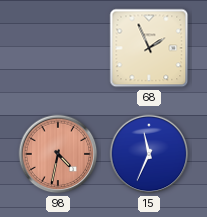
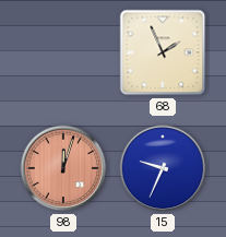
98: 4:32 -> 12:03 (63, 168)
15: 11:34 -> 9:34 (163, 168)
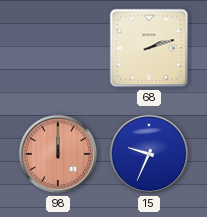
68: 1:56 -> 2:12 (149, 48)
98: 12:03 -> 12:00 (58, 154)
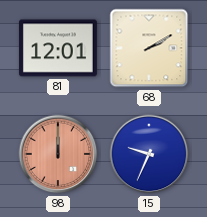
81: none -> 12:01 (58, 48)
68: 2:12 -> 2:10 (149, 48)
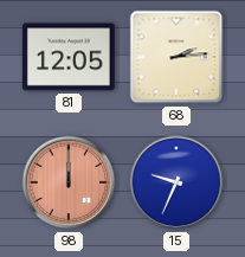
81: 12:01 -> 12:05 (69, 57)
68: 2:10 -> 2:14 (176, 57)
